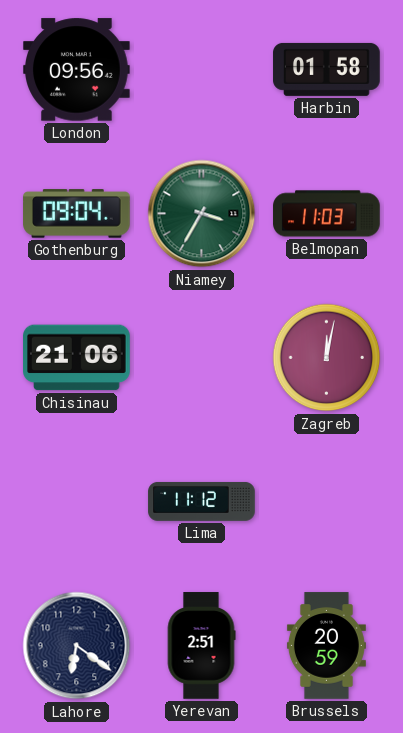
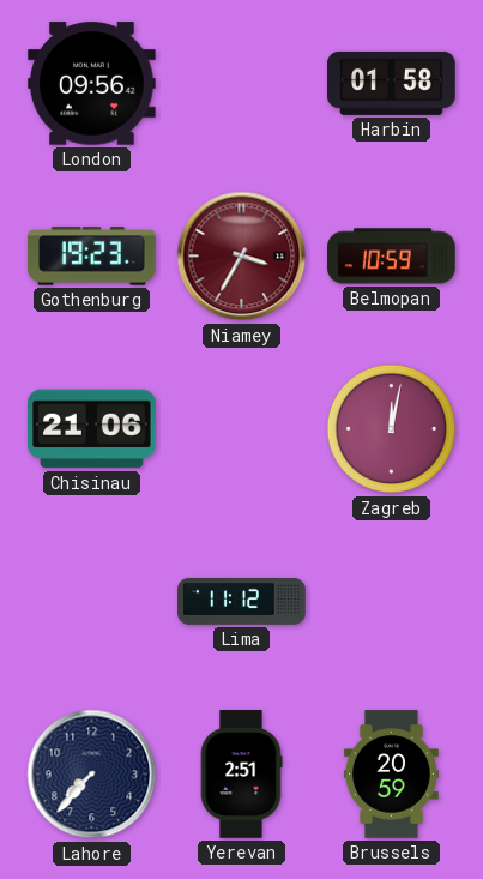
Gothenburg: 09:04 -> 19:23 (92, 257)
Niamey dial: green -> burgundy (242, 257)
Belmopan: 11:03 -> 10:59 (392, 257)
Lahore: 6:21 -> 7:37 (92, 775)
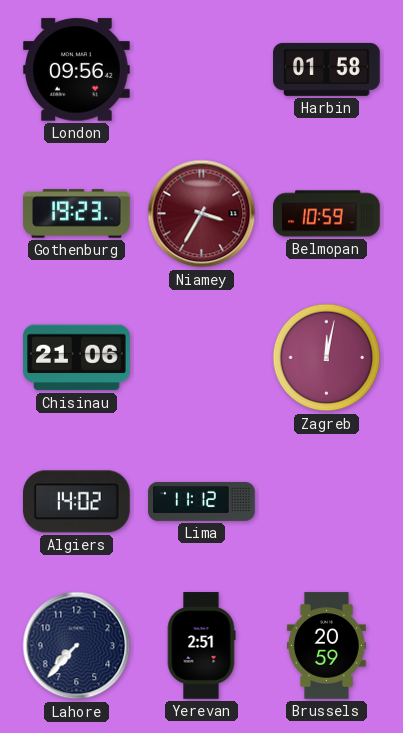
Algiers: none -> 14:02 (77, 502)
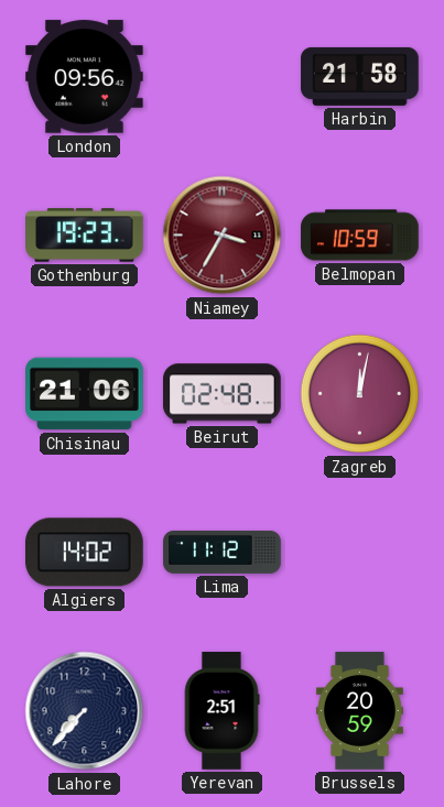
Harbin: 01:58 -> 21:58 (360, 76)
Beirut: none -> 02:48 (223, 394)
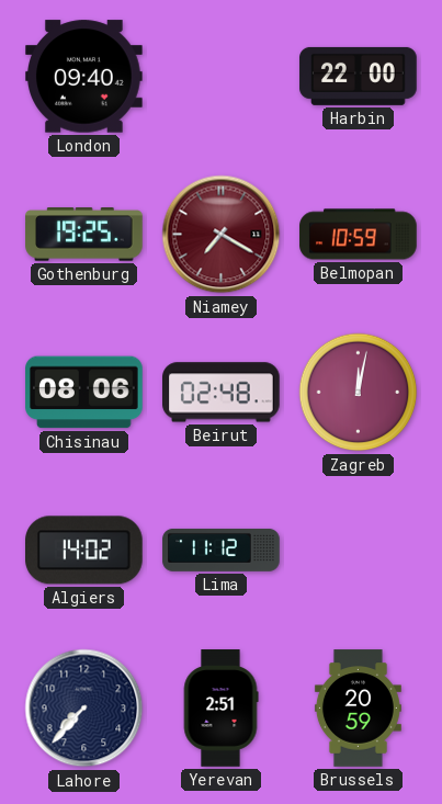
London: 09:56 -> 09:40 (84, 77)
Harbin: 21:58 -> 22:00 (359, 76)
Gothenburg: 19:23 -> 19:25 (84, 235)
Niamey: 3:35 -> 7:20 (222, 235)
Chisinau: 21:06 -> 08:06 (84, 393)
